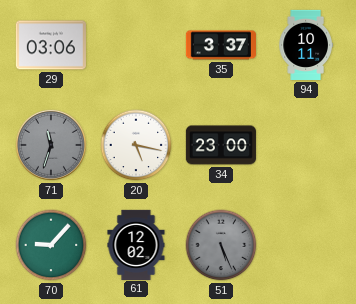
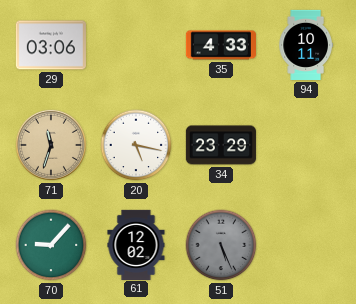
35: 3:37 -> 4:33 (221, 45)
71 dial: grey -> champagne (51, 145)
34: 23:00 -> 23:29 (221, 145)
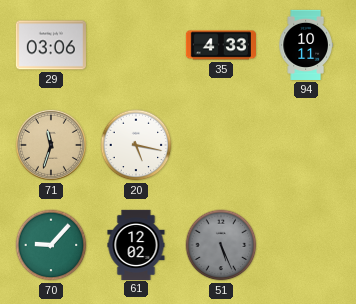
34: 23:29 -> none (221, 145)
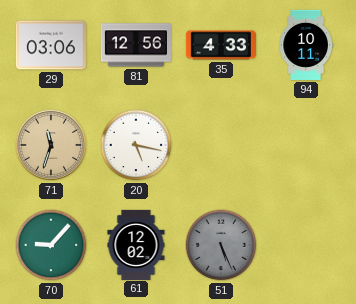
81: none -> 12:56 (136, 45)
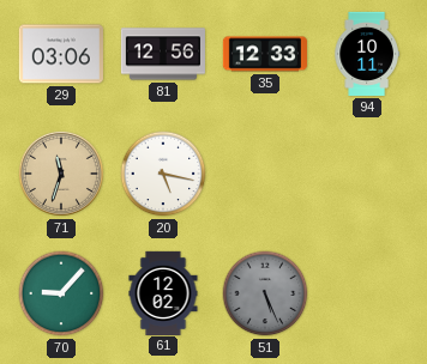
35: 4:33 -> 12:33 (265, 54)
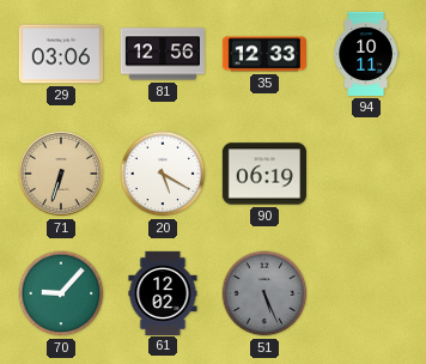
71: 11:33 -> 6:33 (61, 174)
20: 5:17 -> 5:20 (163, 174)
90: none -> 06:19 (264, 174)
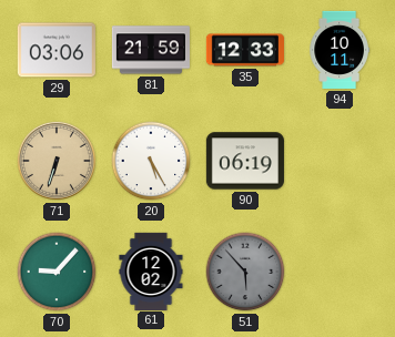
81: 12:56 -> 21:59 (151, 50)
20: 5:20 -> 5:25 (151, 161)
51: 5:26 -> 5:53 (245, 272)
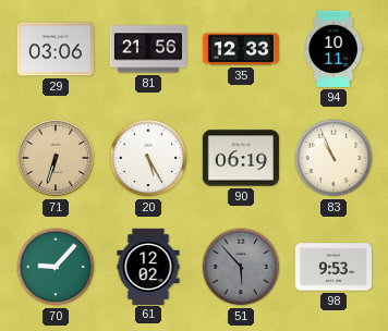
81: 21:59 -> 21:56 (148, 49)
83: none -> 10:56 (334, 158)
98: none -> 9:53 (334, 267)
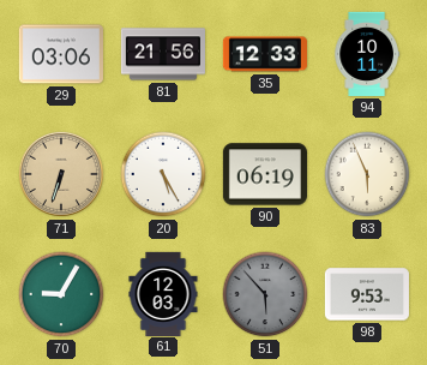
83: 10:56 -> 5:56 (367, 174)
70: 9:07 -> 9:05 (61, 294)
61: 12:02 -> 12:03 (163, 293)
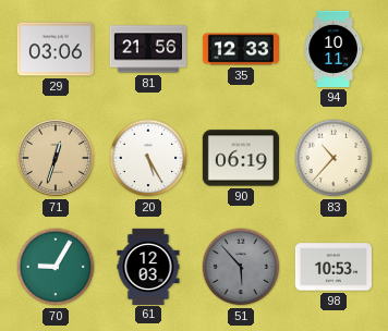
71: 6:33 -> 12:33 (56, 158)
83: 5:56 -> 10:37 (334, 158)
98: 9:53 -> 10:53 (334, 267)
